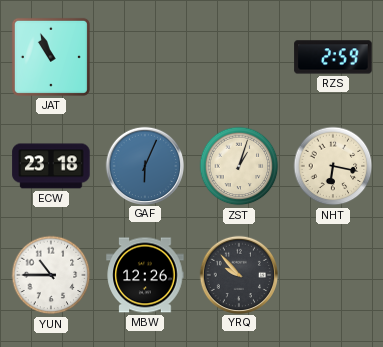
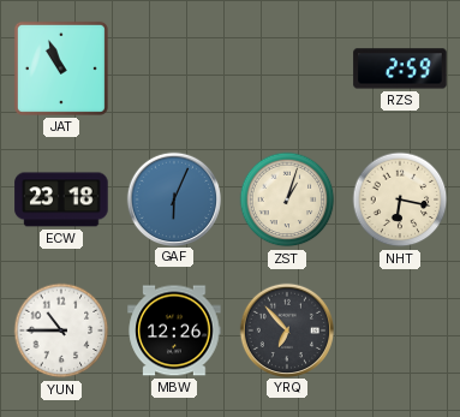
YRQ: 9:53 -> 6:53 (286, 329)
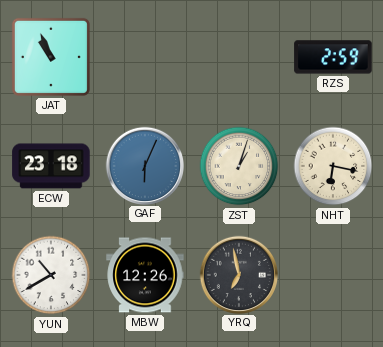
YUN: 10:45 -> 10:40 (51, 275)
YRQ: 6:53 -> 6:58 (238, 274)
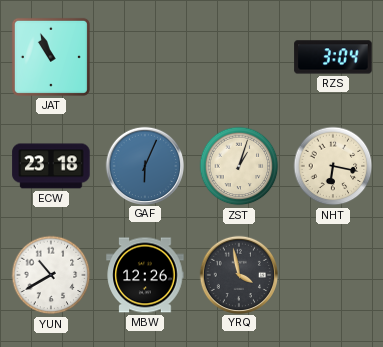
RZS: 2:59 -> 3:04 (333, 57)
YRQ: 6:58 -> 3:58 (238, 274)
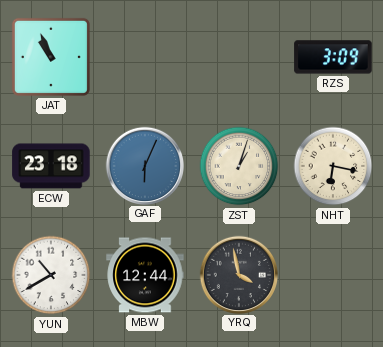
RZS: 3:04 -> 3:09 (333, 57)
MBW: 12:26 -> 12:44 (145, 275)
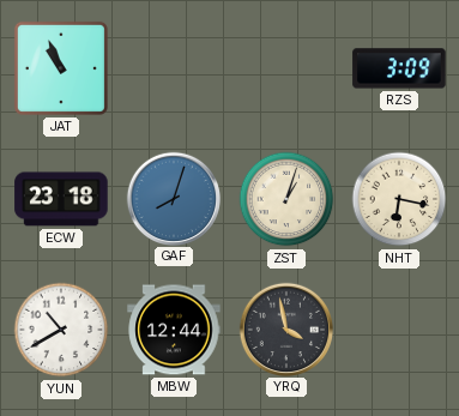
GAF: 6:04 -> 8:03 (173, 198)
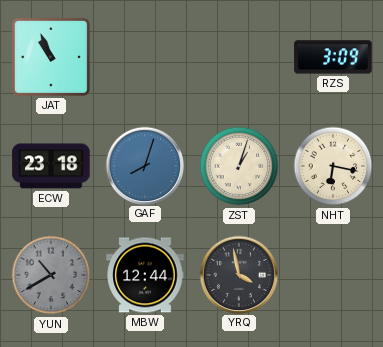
YUN dial: white -> grey (51, 275)
